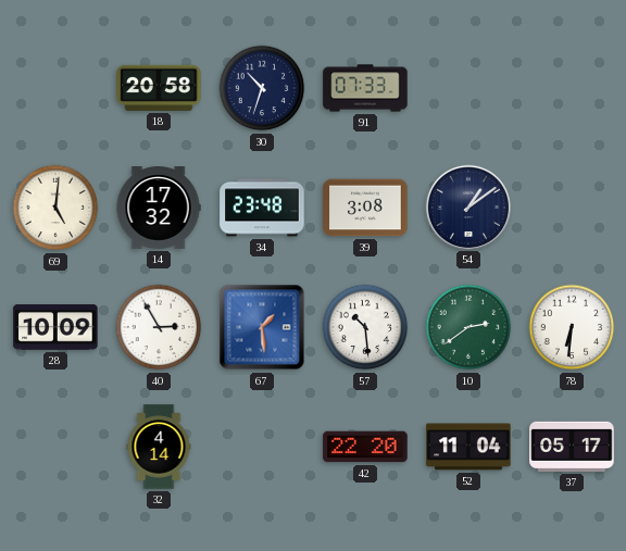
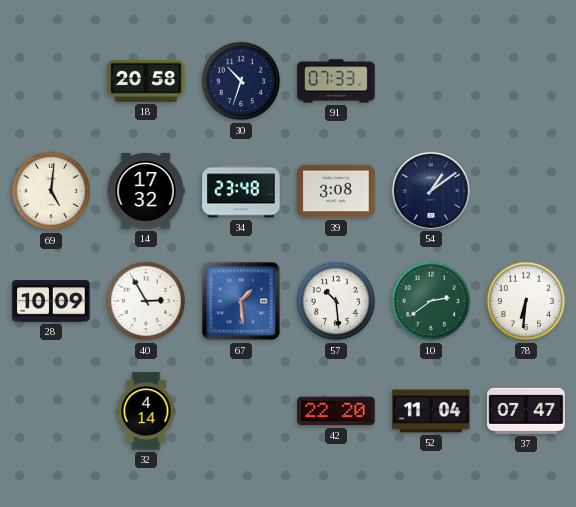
37: 05:17 -> 07:47 (526, 411)
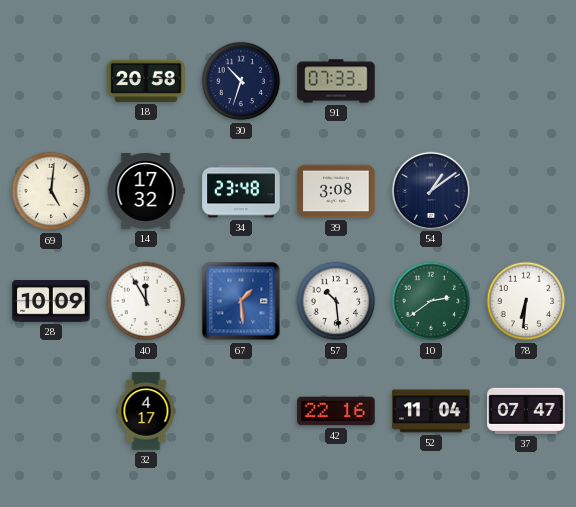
40: 2:55 -> 11:55 (146, 301)
32: 4:14 -> 4:17 (146, 411)
42: 22:20 -> 22:16 (336, 411)
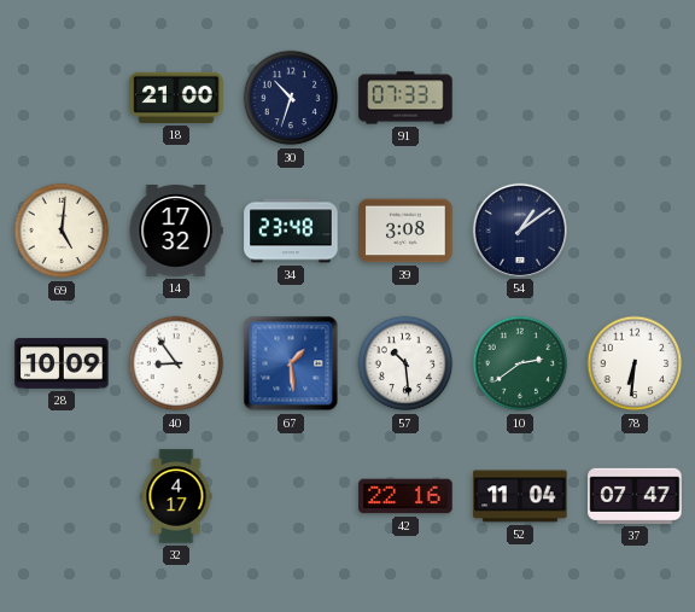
18: 20:58 -> 21:00 (176, 98)
40: 11:55 -> 8:54 (176, 363)
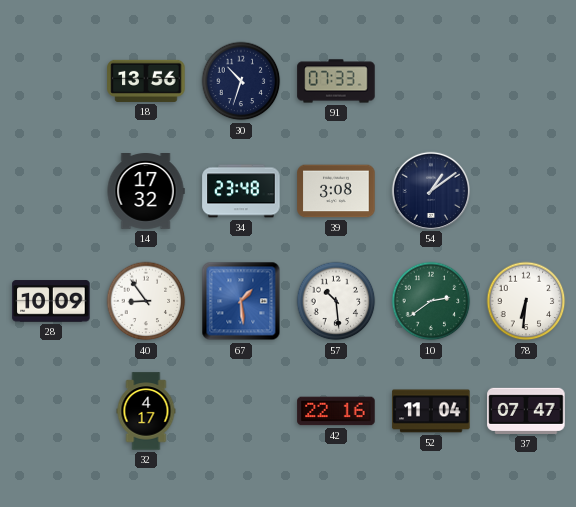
18: 21:00 -> 13:56 (146, 81)
69: 5:01 -> none (62, 231)
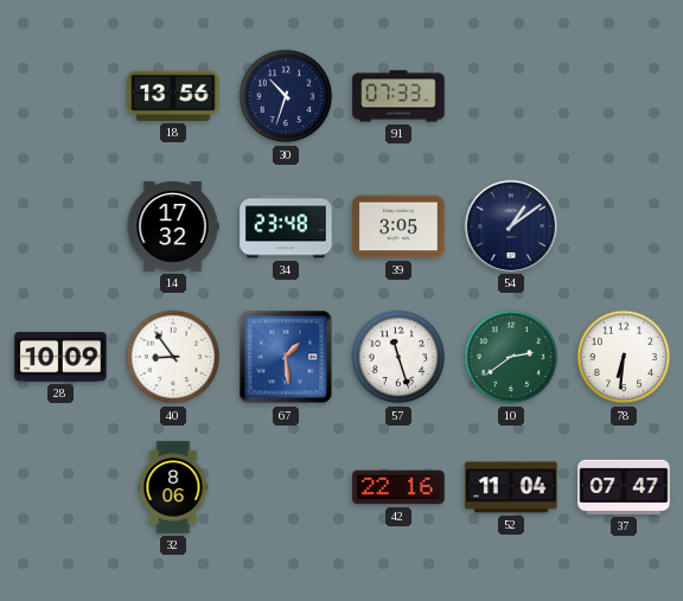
39: 3:08 -> 3:05 (398, 226)
57: 10:29 -> 11:27 (398, 357)
32: 4:17 -> 8:06 (173, 487)
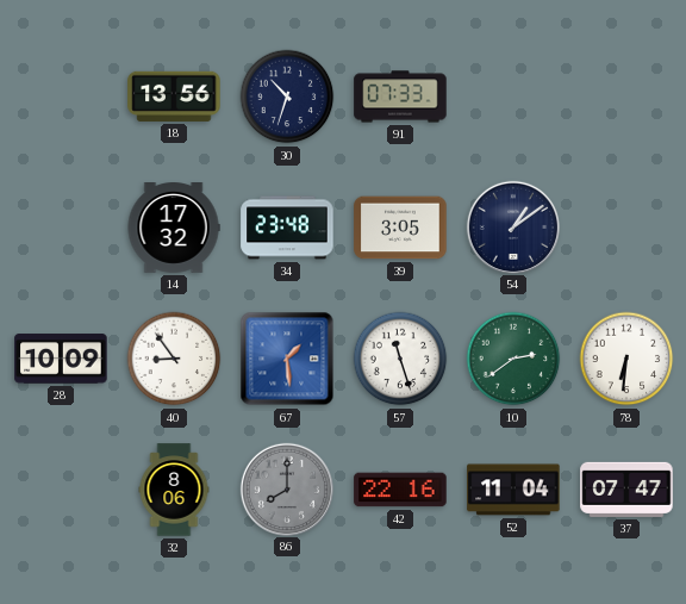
86: none -> 8:00 (286, 488)
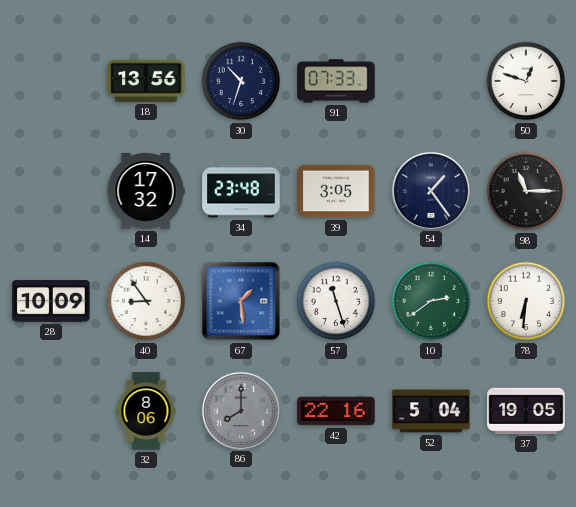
50: none -> 12:48 (526, 81)
54: 1:09 -> 1:24 (430, 190)
98: none -> 11:15 (526, 191)
52: 11:04 -> 5:04 (431, 411)
37: 07:47 -> 19:05 (526, 411)
